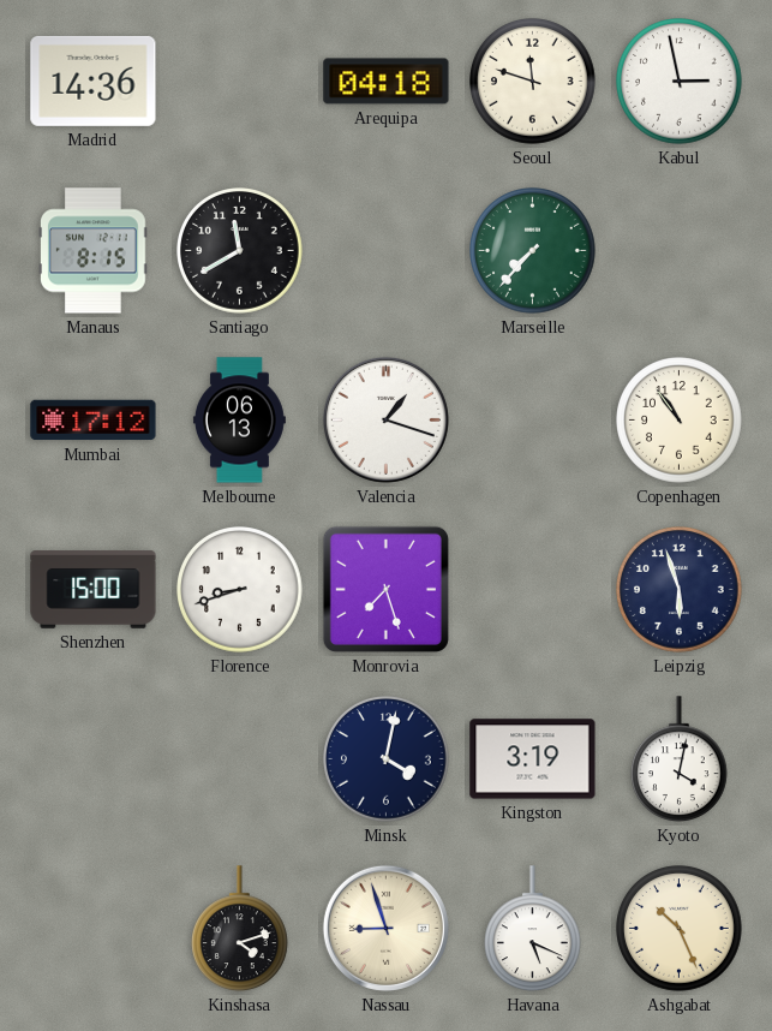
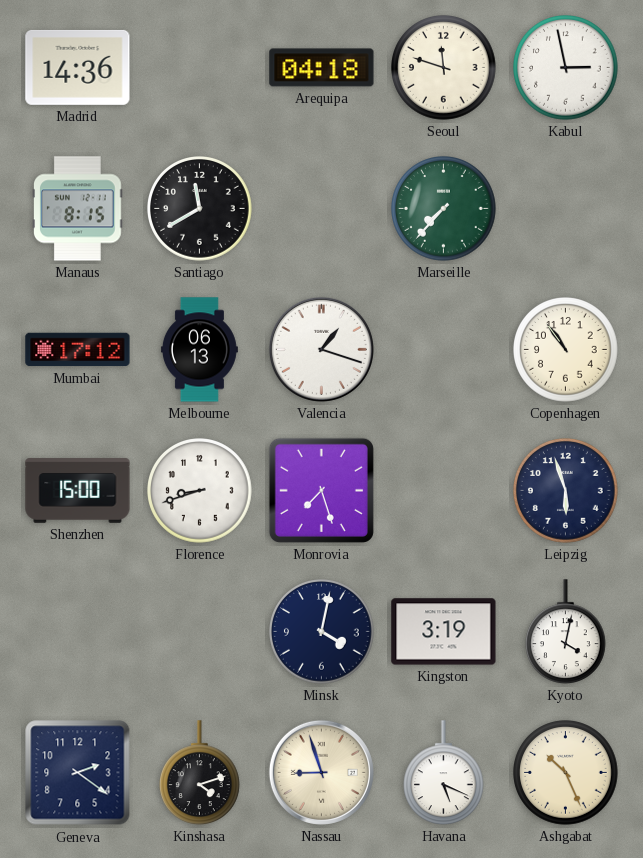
Geneva: none -> 2:21 (78, 773)
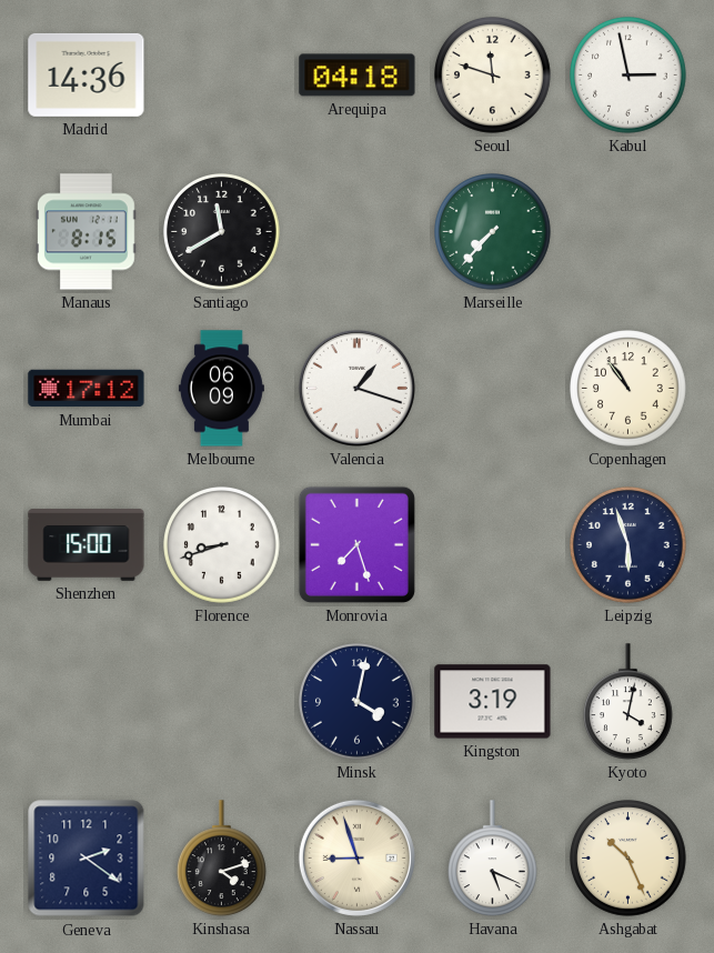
Melbourne: 06:13 -> 06:09 (221, 389)
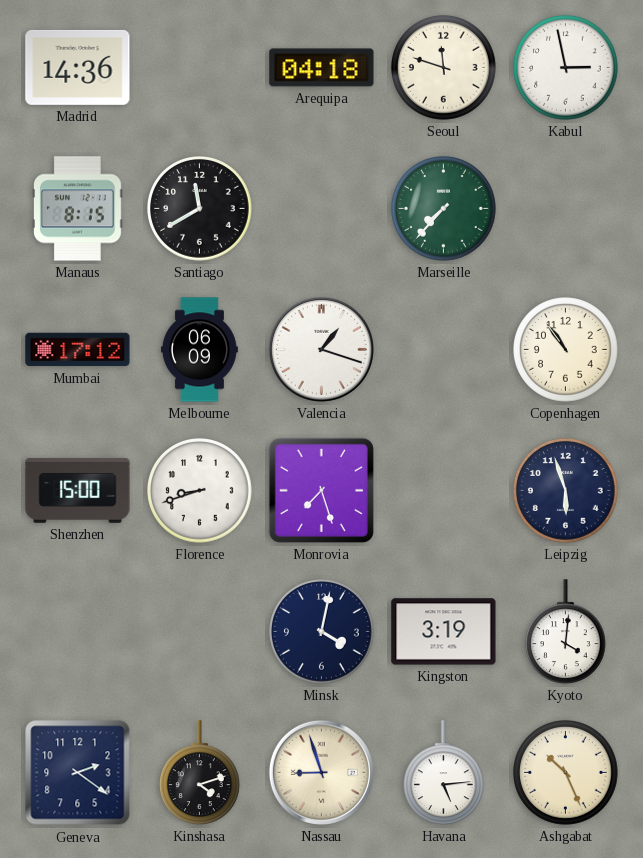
Kyoto: 4:02 -> 4:01 (566, 632)
Havana: 5:19 -> 5:14 (444, 773)
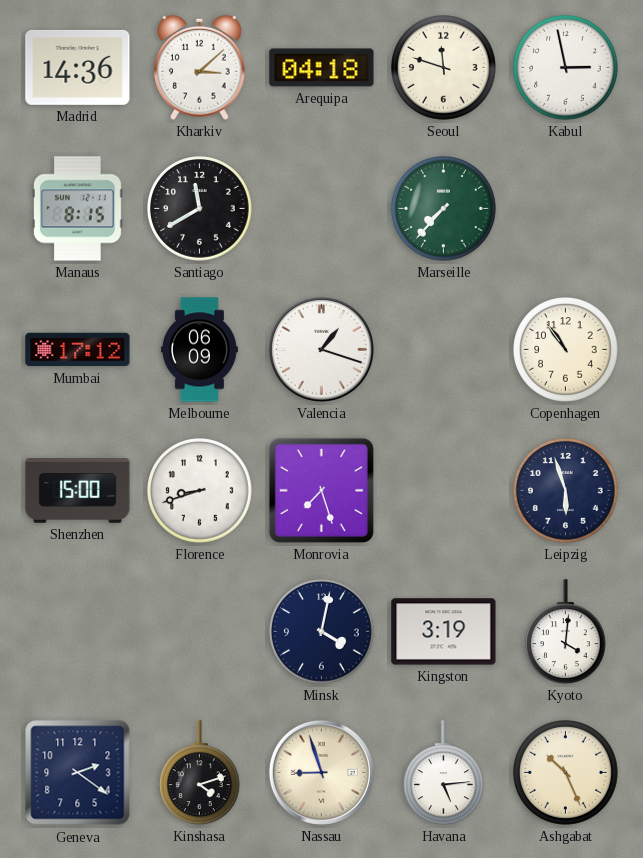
Kharkiv: none -> 3:08 (200, 67)
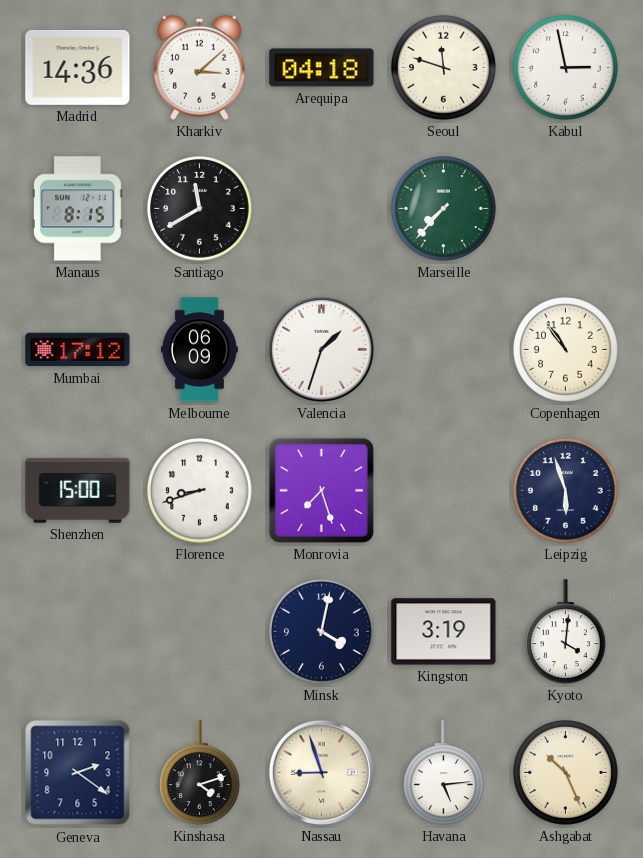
Valencia: 1:18 -> 1:33 (321, 349)
